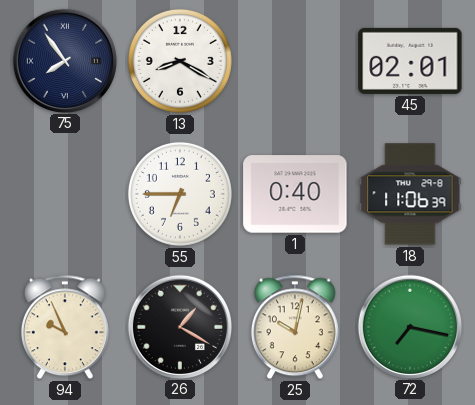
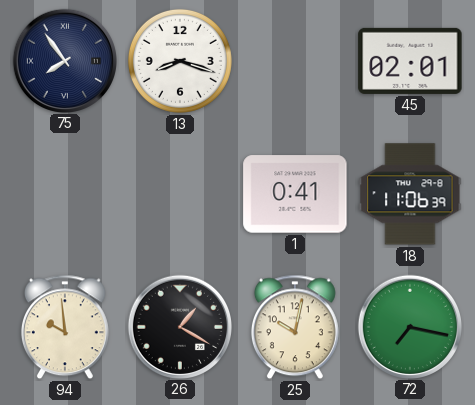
13: 8:20 -> 8:18 (180, 61)
55: 6:45 -> none (180, 194)
1: 0:40 -> 0:41 (295, 194)
94: 9:56 -> 9:59 (65, 327)
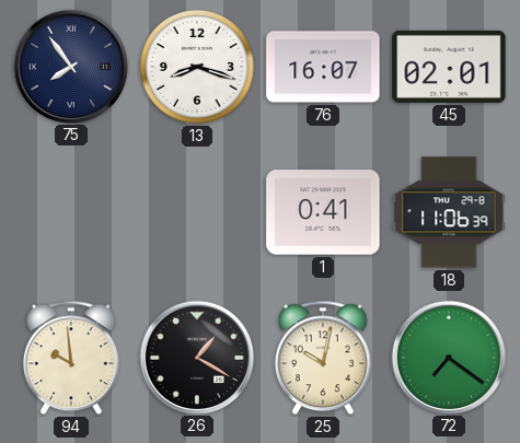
76: none -> 16:07 (323, 67)
72: 7:17 -> 7:21 (448, 357)
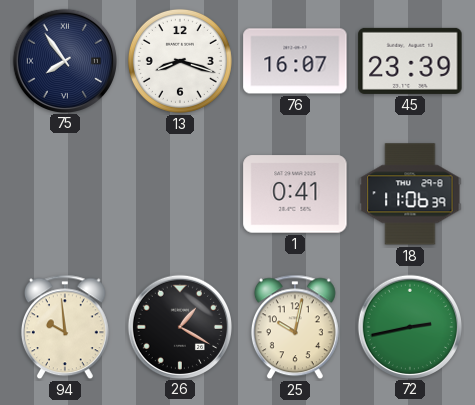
45: 02:01 -> 23:39 (410, 61)
72: 7:21 -> 2:43 (409, 326)
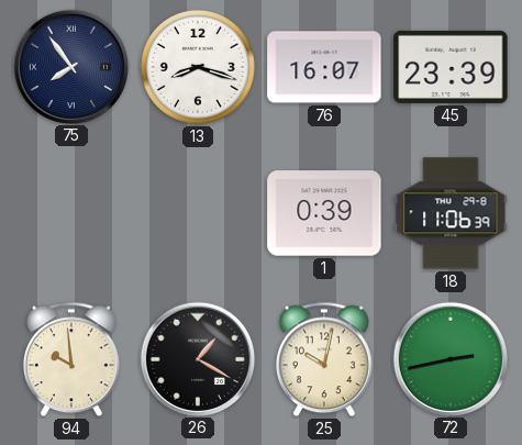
1: 0:41 -> 0:39 (324, 213)
